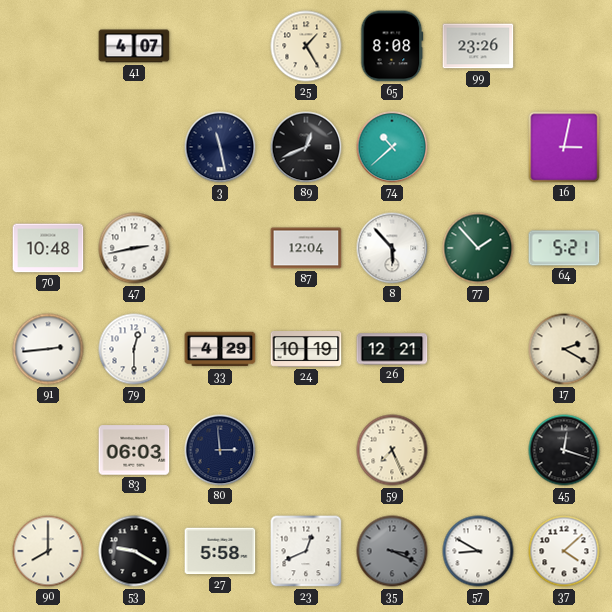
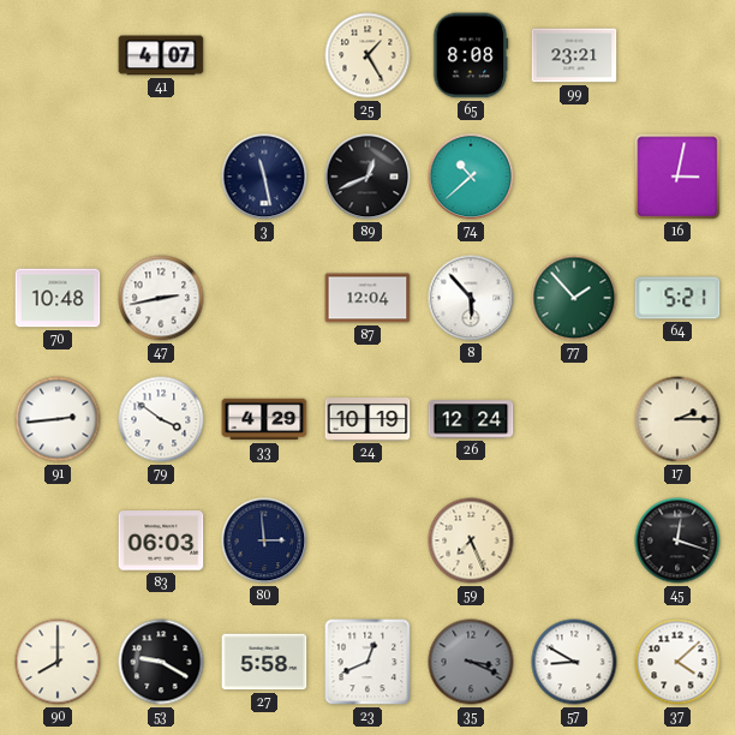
99: 23:26 -> 23:21 (574, 55)
79: 12:30 -> 3:51 (161, 419)
26: 12:21 -> 12:24 (471, 419)
17: 2:20 -> 2:15 (677, 419)
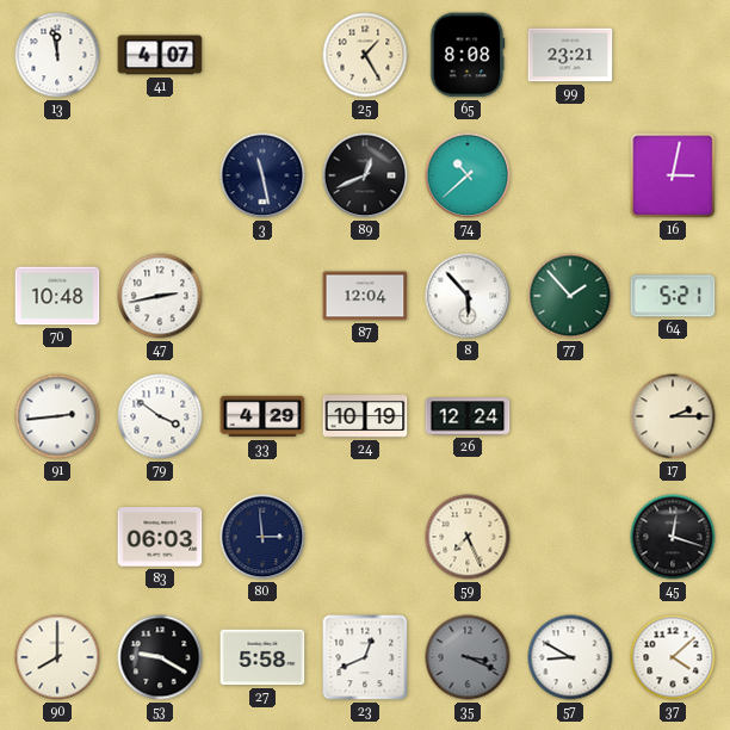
13: none -> 11:58 (57, 55)
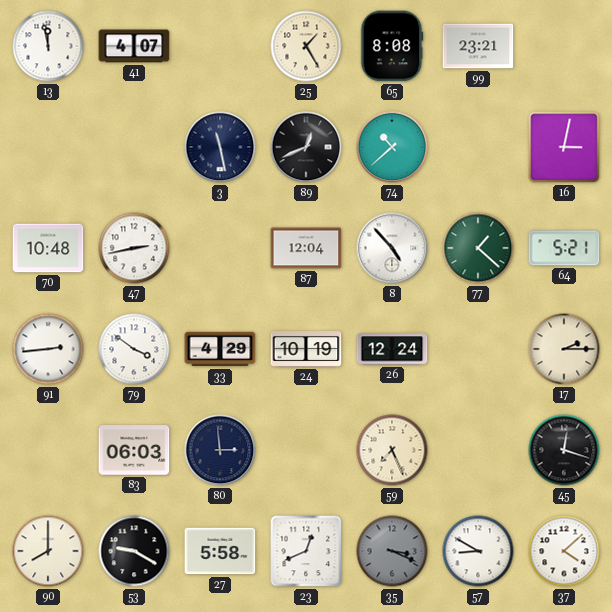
8: 5:53 -> 4:53 (392, 248)
77: 1:53 -> 1:22 (478, 248)
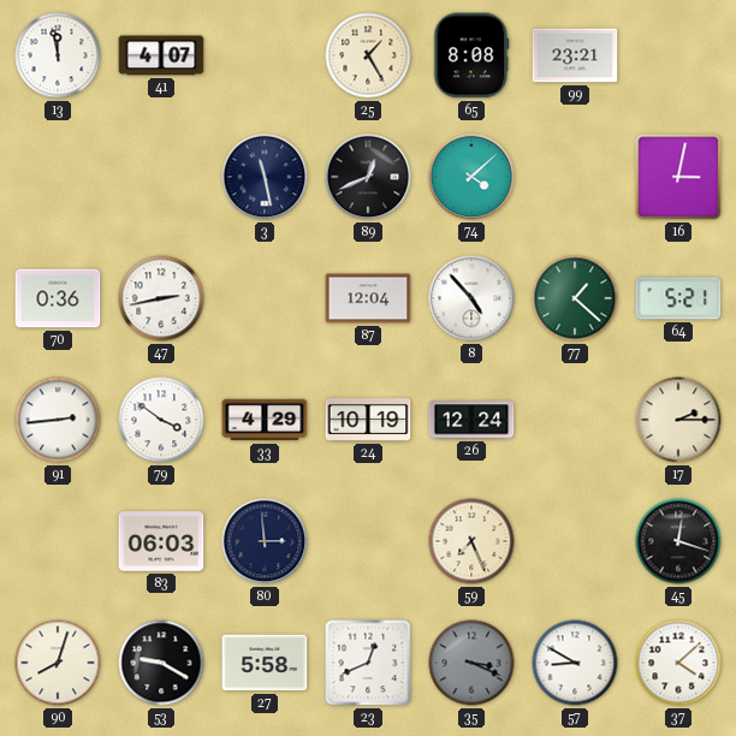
74: 10:38 -> 4:08 (471, 177)
70: 10:48 -> 0:36 (58, 298)
90: 8:00 -> 8:03 (58, 663)
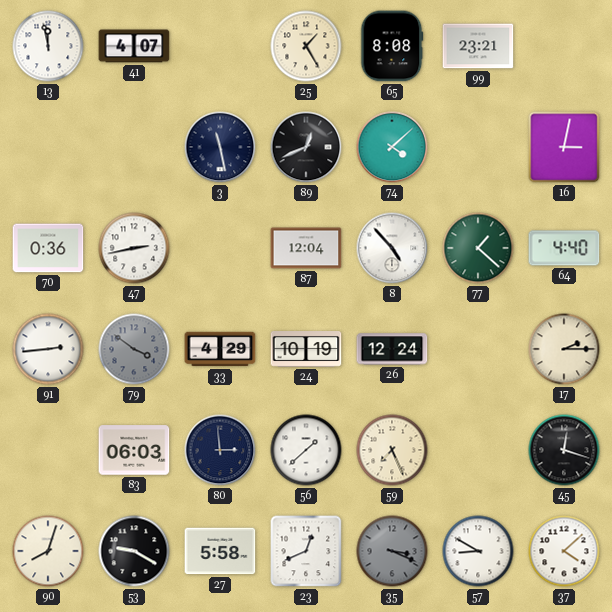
64: 5:21 -> 4:40 (564, 248)
79 dial: white -> grey (134, 349)
56: none -> 1:38 (306, 450)
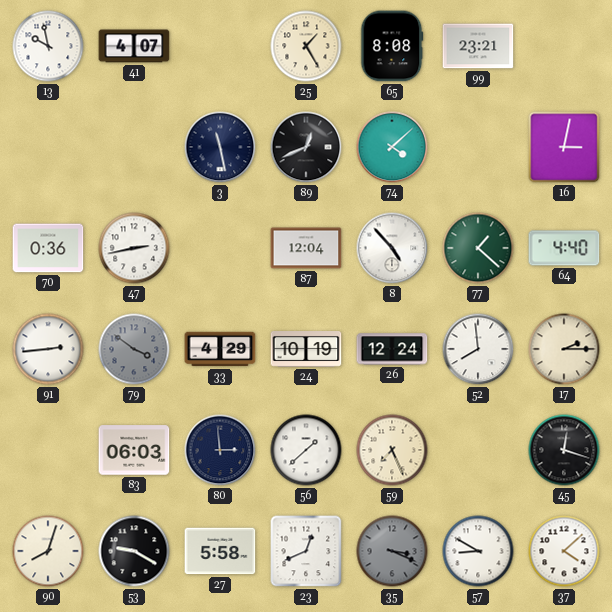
13: 11:58 -> 9:58 (48, 46)
52: none -> 7:59 (478, 349)
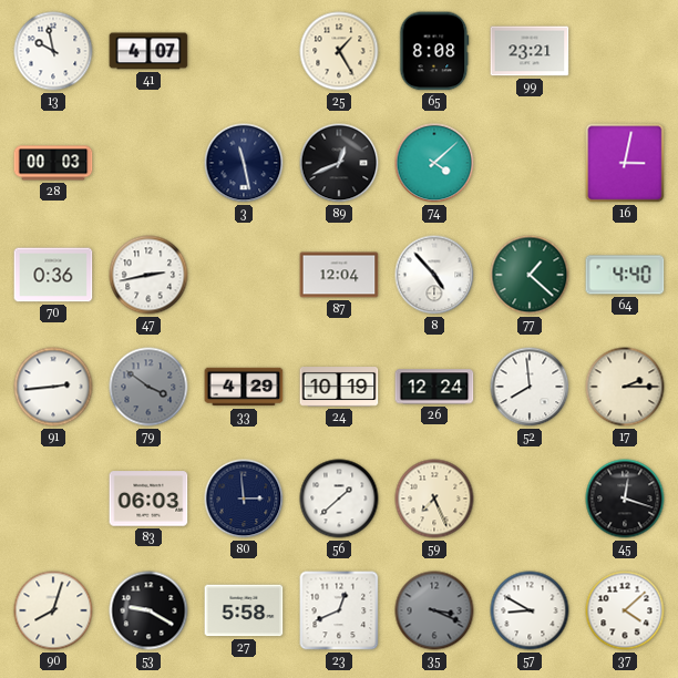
28: none -> 00:03 (53, 163)
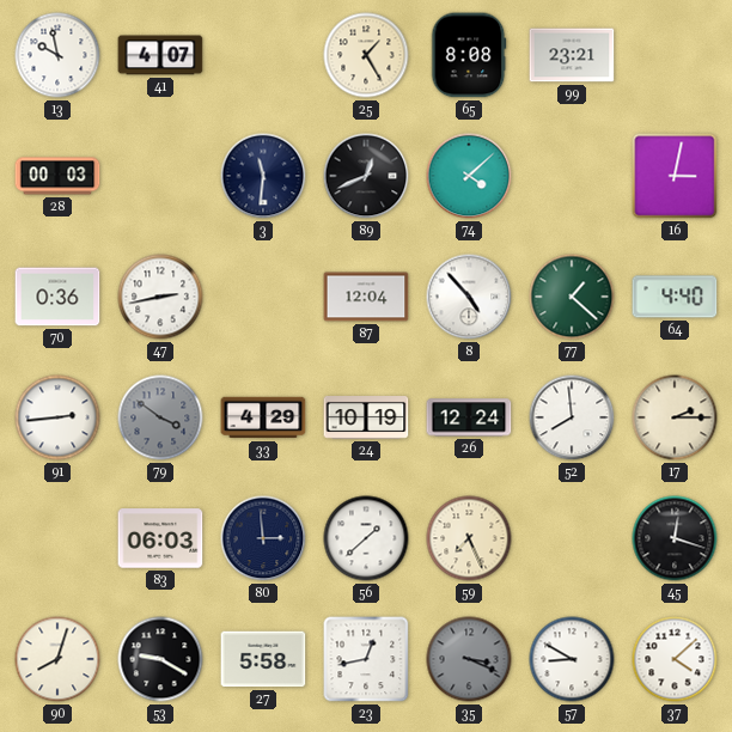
3: 11:28 -> 11:31 (263, 176)
23: 12:41 -> 12:43 (366, 659)
